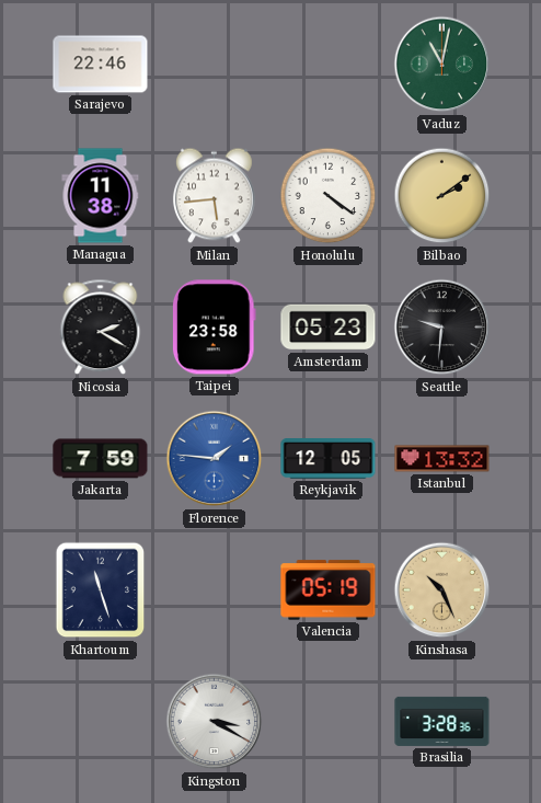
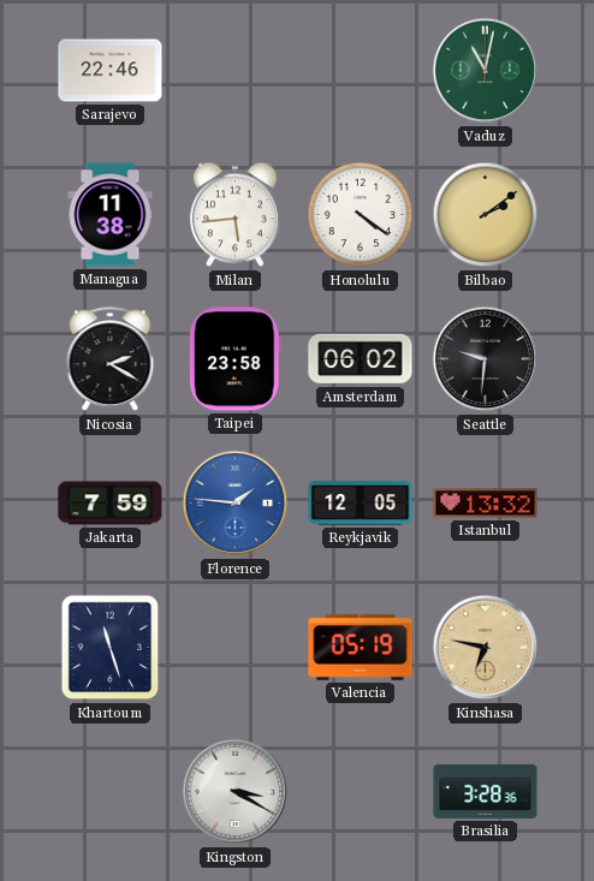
Amsterdam: 05:23 -> 06:02 (361, 359)
Kinshasa: 10:26 -> 6:47 (486, 648)
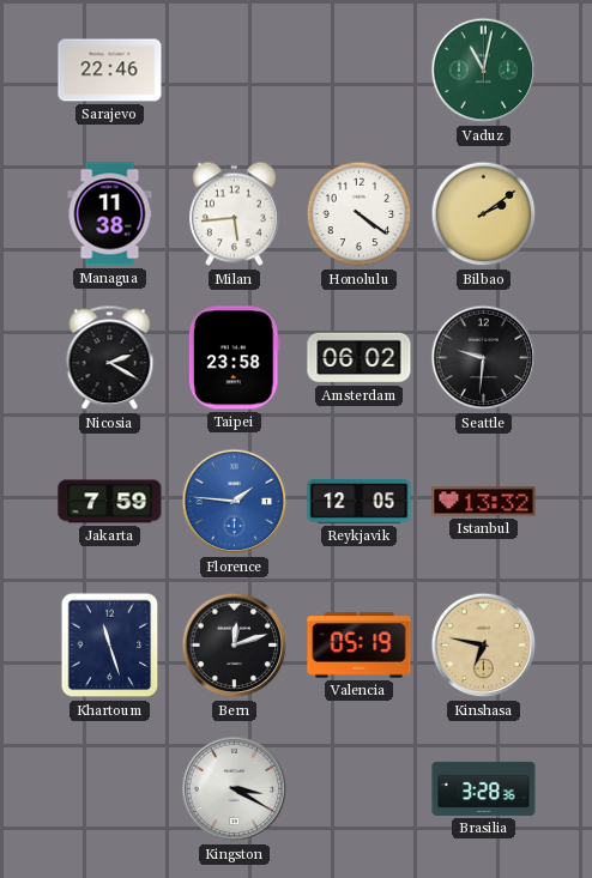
Bern: none -> 12:12 (235, 646)
